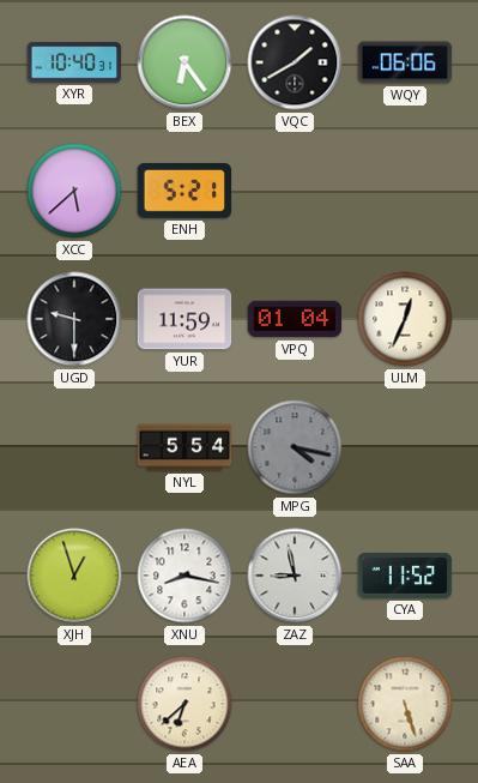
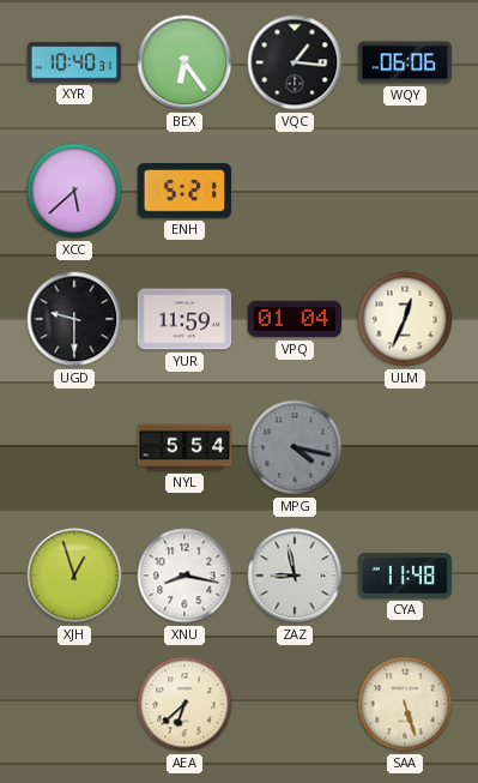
VQC: 1:40 -> 1:16 (295, 62)
CYA: 11:52 -> 11:48 (405, 576)
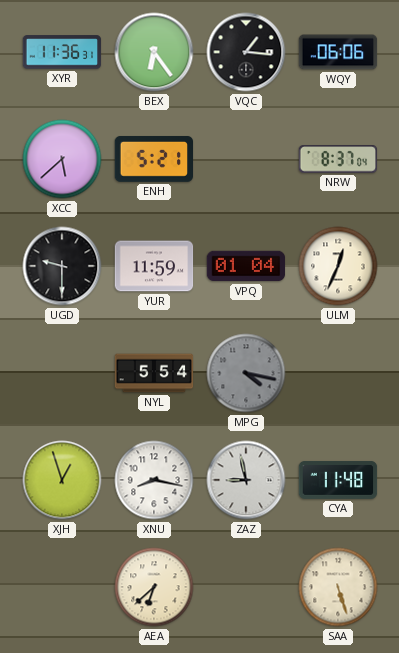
XYR: 10:40 -> 11:36 (62, 52)
NRW: none -> 8:37 (338, 159)
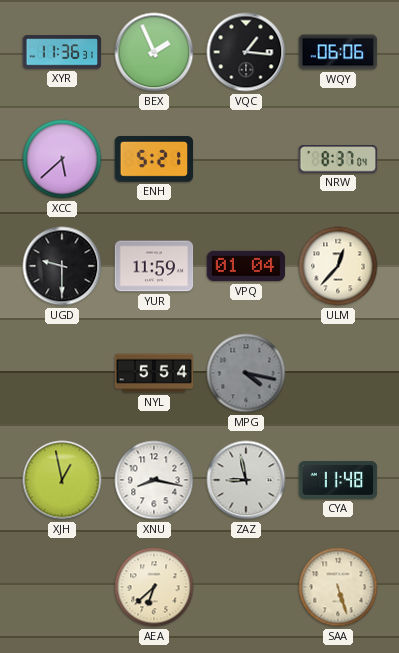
BEX: 6:24 -> 1:56 (154, 52)
ULM: 12:34 -> 12:37 (338, 266)
XJH: 12:57 -> 12:58 (62, 480)
